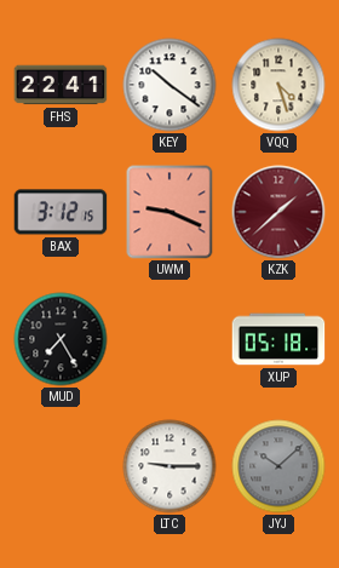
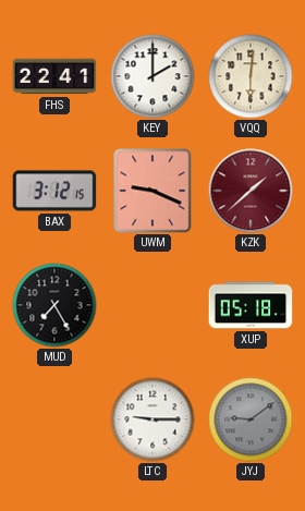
KEY: 10:21 -> 2:00 (152, 76)
VQQ: 4:27 -> 6:01 (251, 76)
JYJ: 10:08 -> 9:09 (251, 419)
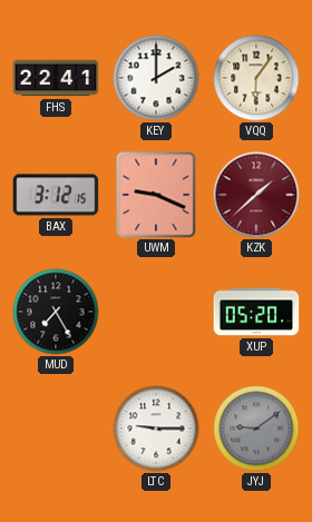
VQQ: 6:01 -> 6:06 (256, 78)
XUP: 05:18 -> 05:20 (256, 312)
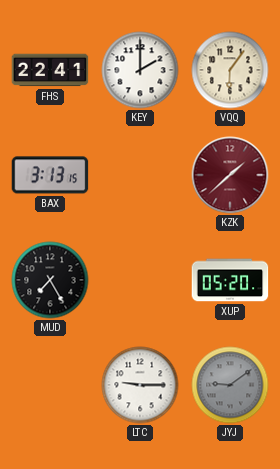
BAX: 3:12 -> 3:13 (50, 175)
UWM: 9:19 -> none (156, 195)
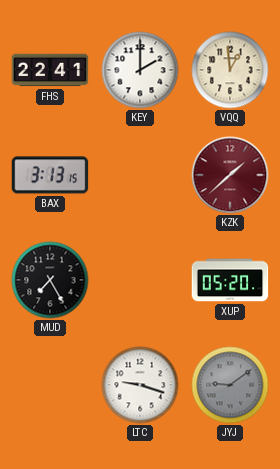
VQQ: 6:06 -> 12:59 (230, 70)
LTC: 9:15 -> 9:18 (140, 385)
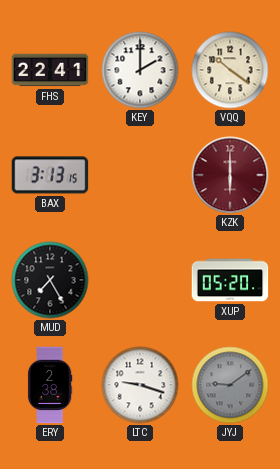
VQQ: 12:59 -> 10:21 (230, 70)
KZK: 1:38 -> 6:00 (230, 175)
ERY: none -> 2:38 (50, 385)
